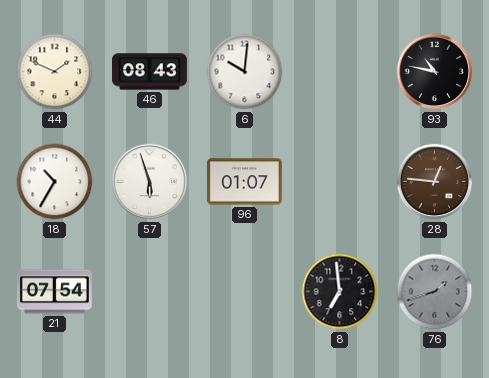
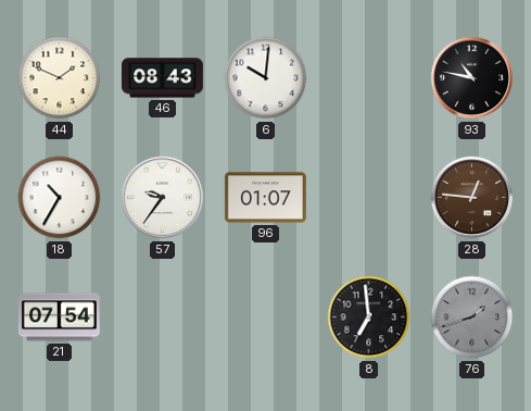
57: 5:57 -> 9:36 (163, 198)
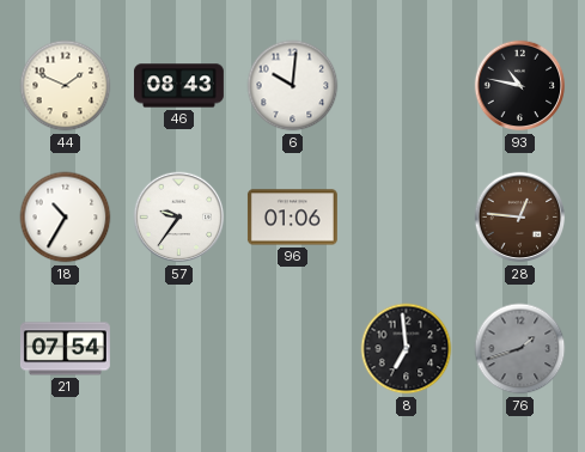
96: 01:07 -> 01:06 (292, 218)
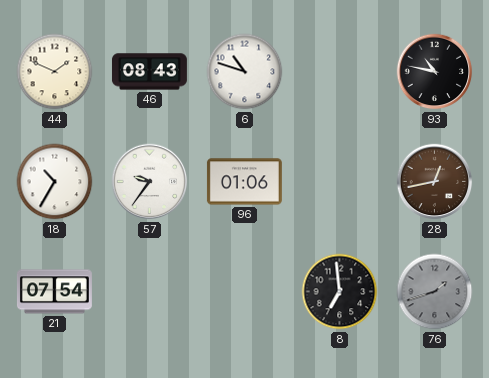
6: 10:01 -> 10:48 (245, 72)
28: 12:46 -> 12:43 (435, 182)
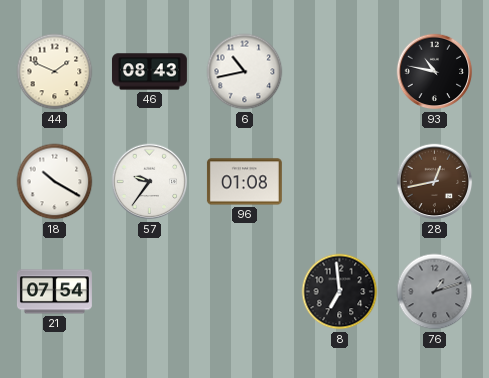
6: 10:48 -> 10:43 (245, 72)
18: 10:35 -> 10:20 (55, 182)
96: 01:06 -> 01:08 (244, 182)
76: 1:42 -> 1:12 (435, 292)
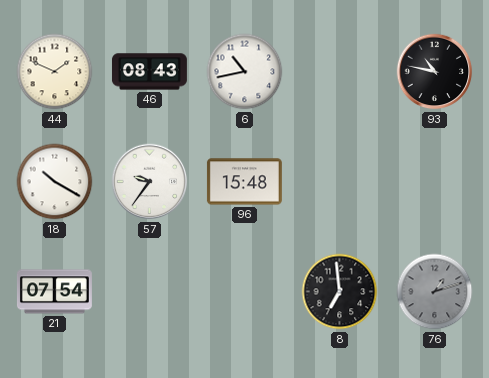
96: 01:08 -> 15:48 (244, 182)
28: 12:43 -> none (435, 182)
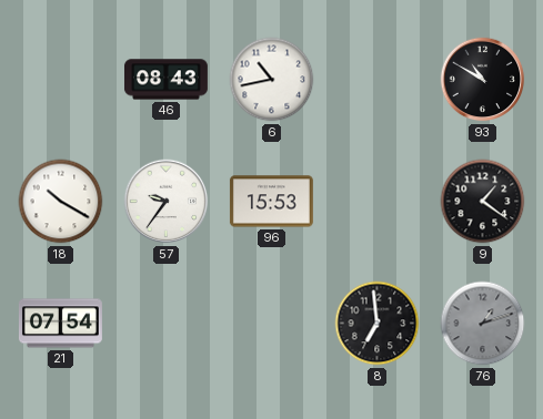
44: 1:49 -> none (55, 72)
93: 10:47 -> 10:50 (483, 80)
96: 15:48 -> 15:53 (271, 202)
9: none -> 1:21 (483, 202)
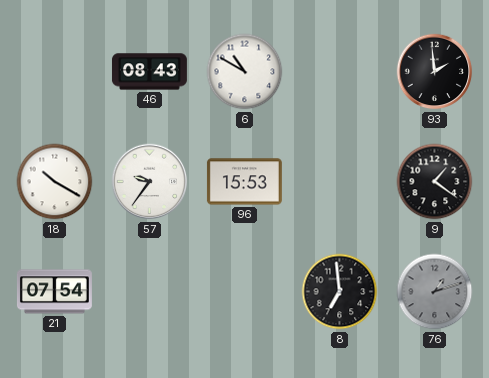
6: 10:43 -> 10:50 (245, 72)
93: 10:50 -> 1:59 (435, 72)
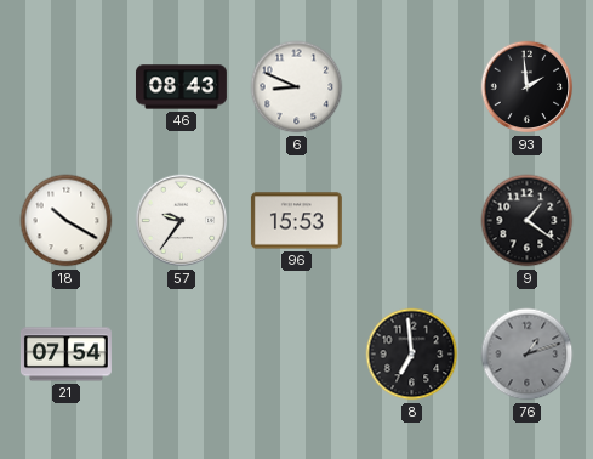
6: 10:50 -> 8:49 (297, 87)
